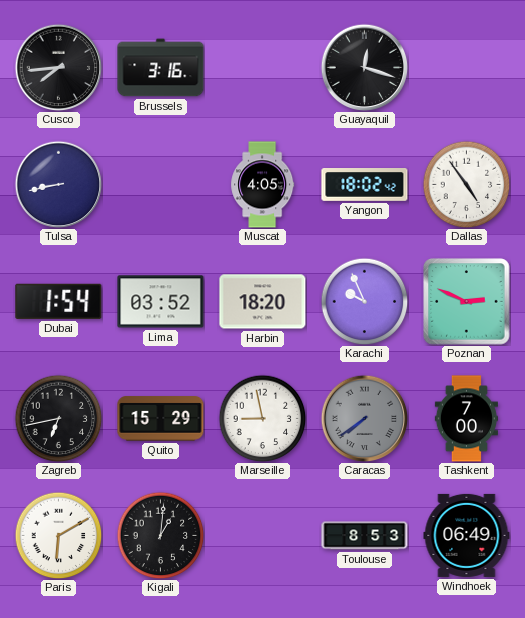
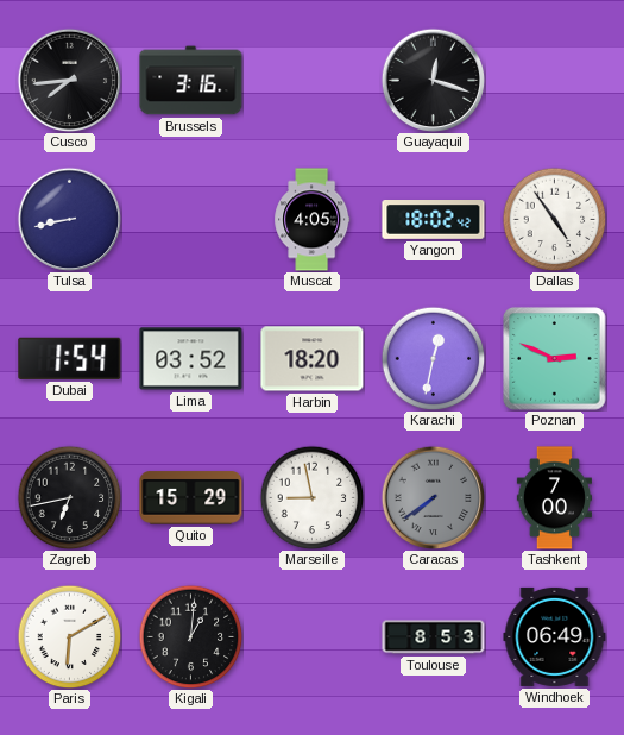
Karachi: 9:56 -> 12:32 (433, 358)
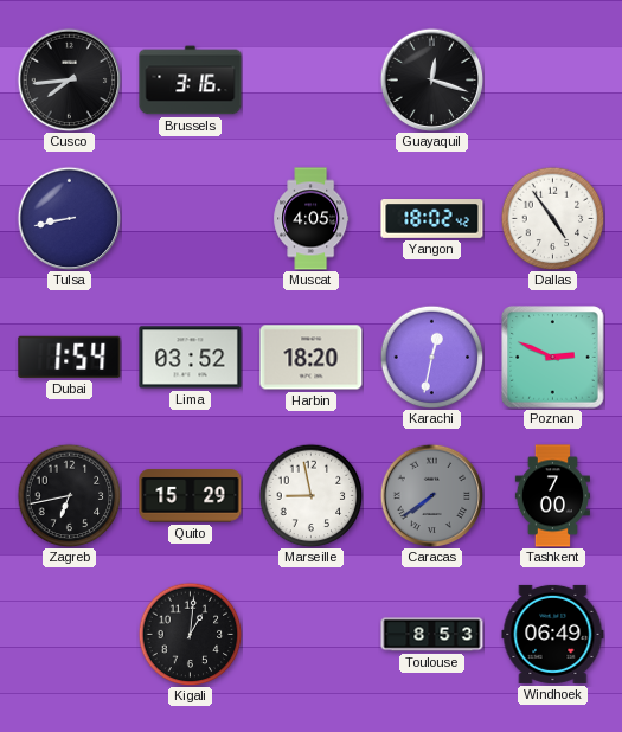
Paris: 6:10 -> none (69, 636)
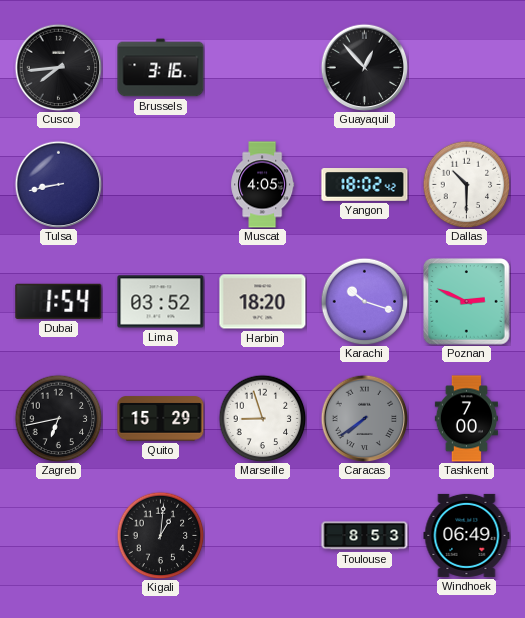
Guayaquil: 12:18 -> 12:53 (364, 67)
Dallas: 4:54 -> 10:30 (466, 184)
Karachi: 12:32 -> 10:18 (364, 301)
Marseille: 8:58 -> 8:57 (262, 418)
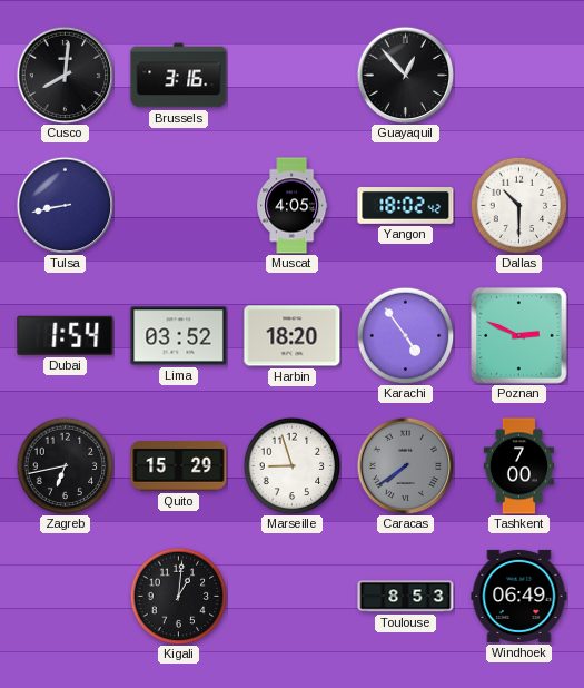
Cusco: 7:44 -> 8:01 (65, 75)
Karachi: 10:18 -> 4:54 (405, 335)
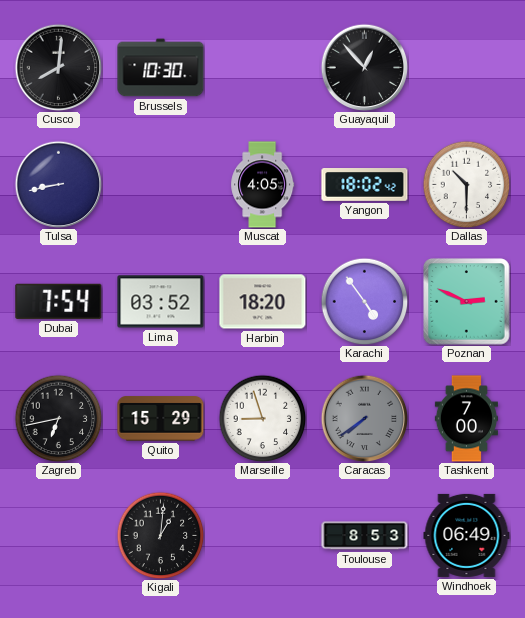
Brussels: 3:16 -> 10:30 (161, 68)
Dubai: 1:54 -> 7:54 (59, 301)
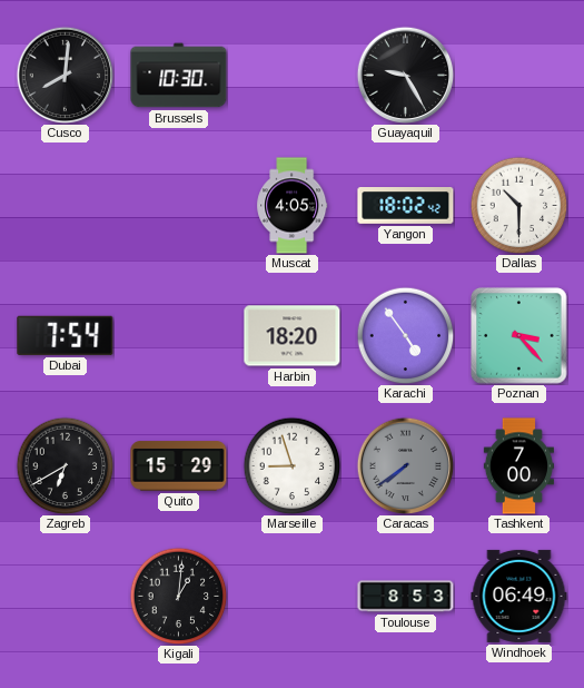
Guayaquil: 12:53 -> 9:25 (405, 75)
Tulsa: 8:43 -> none (58, 184)
Lima: 03:52 -> none (161, 302)
Poznan: 2:49 -> 3:23 (519, 336)
Zagreb: 6:43 -> 6:40 (65, 465)
